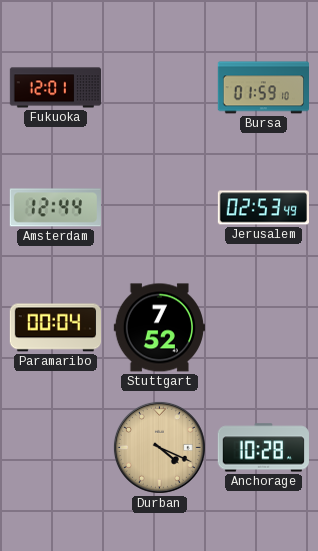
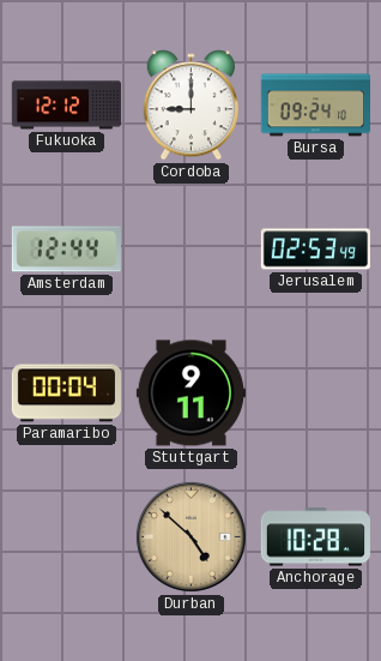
Fukuoka: 12:01 -> 12:12 (67, 106)
Cordoba: none -> 9:00 (192, 106)
Bursa: 01:59 -> 09:24 (315, 106)
Stuttgart: 7:52 -> 9:11 (190, 393)
Durban: 4:19 -> 4:52 (190, 536)
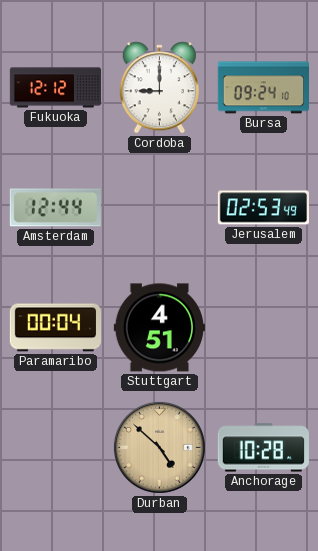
Stuttgart: 9:11 -> 4:51 (159, 328)
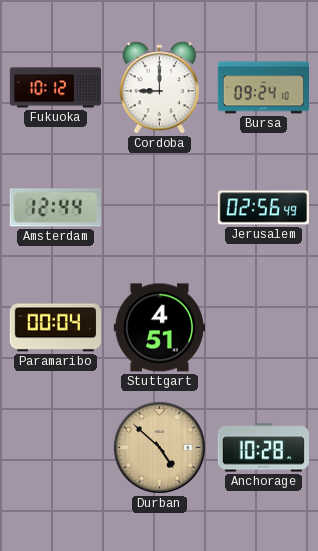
Fukuoka: 12:12 -> 10:12 (56, 88)
Jerusalem: 02:53 -> 02:56 (263, 208)
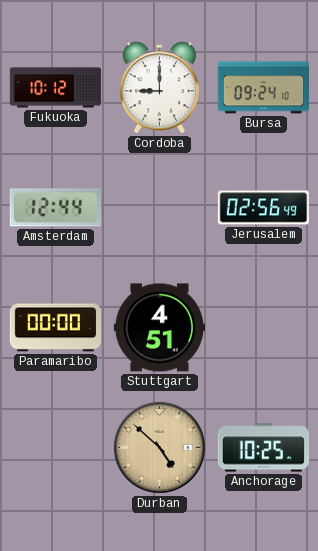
Paramaribo: 00:04 -> 00:00 (55, 328)
Anchorage: 10:28 -> 10:25 (263, 448)
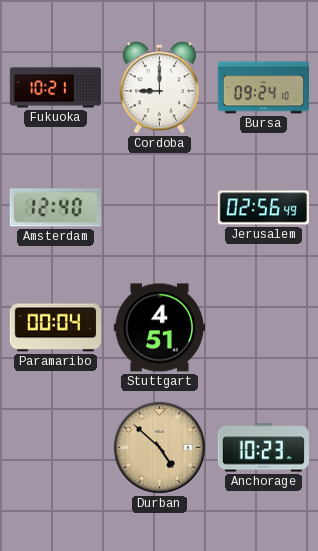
Fukuoka: 10:12 -> 10:21 (56, 88)
Amsterdam: 12:44 -> 12:40 (55, 208)
Paramaribo: 00:00 -> 00:04 (55, 328)
Anchorage: 10:25 -> 10:23 (263, 448)
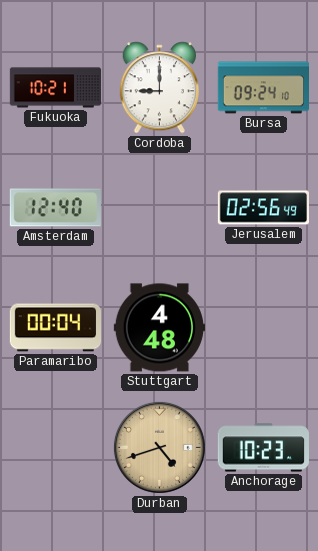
Stuttgart: 4:51 -> 4:48 (159, 328)
Durban: 4:52 -> 4:42 (159, 447)
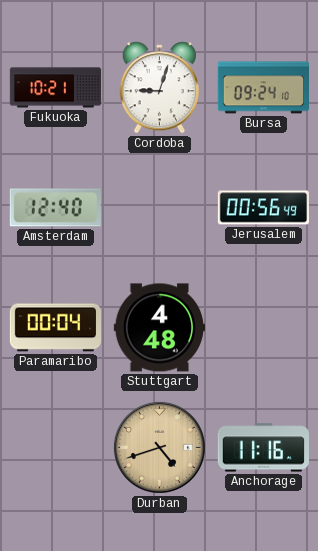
Cordoba: 9:00 -> 9:03 (160, 88)
Jerusalem: 02:56 -> 00:56 (263, 208)
Anchorage: 10:23 -> 11:16 (263, 448)
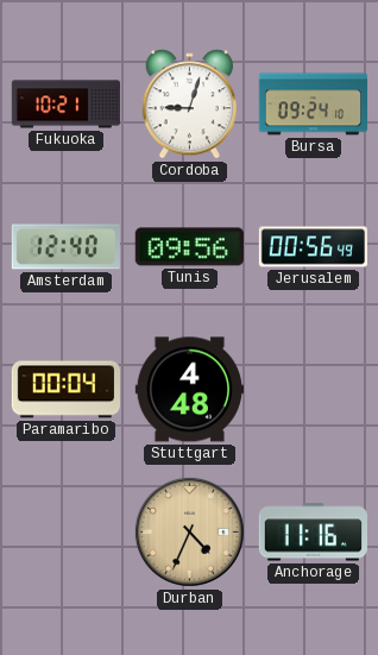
Tunis: none -> 09:56 (189, 247)
Durban: 4:42 -> 4:34 (189, 531)
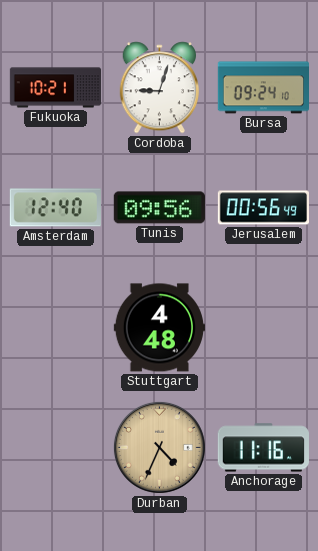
Paramaribo: 00:04 -> none (65, 390)
